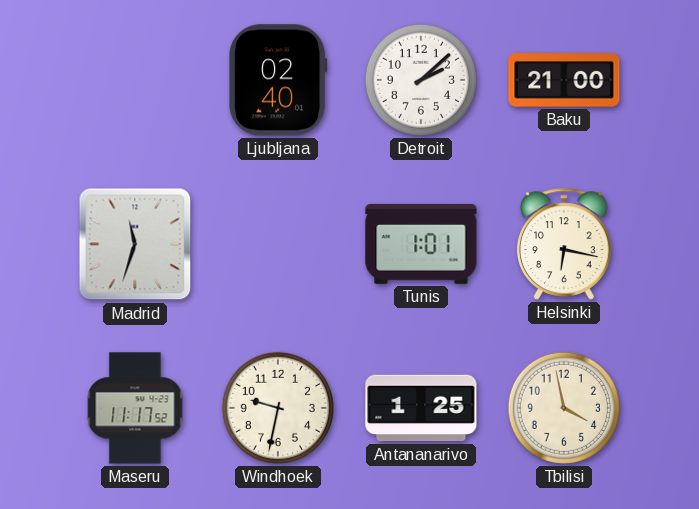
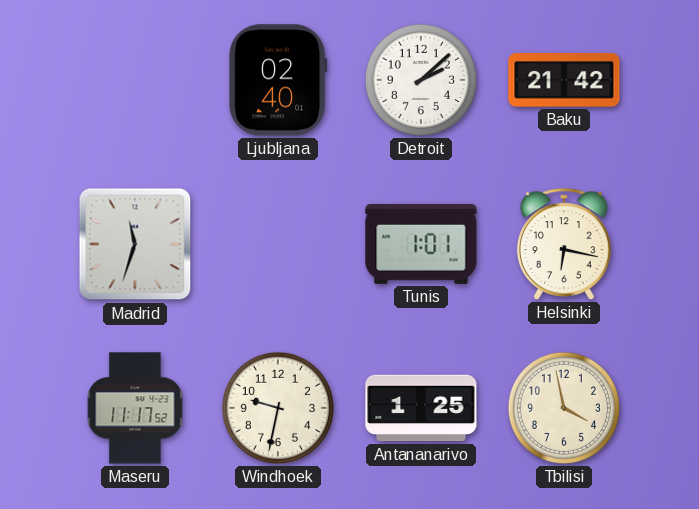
Baku: 21:00 -> 21:42 (564, 80)
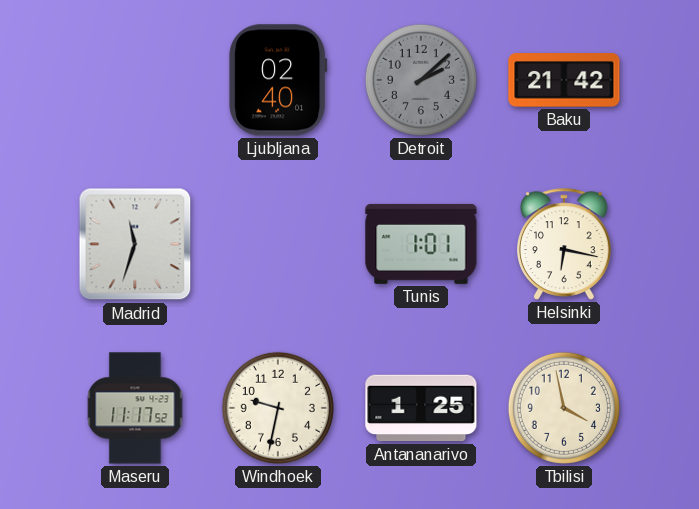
Detroit dial: white -> grey (421, 80)
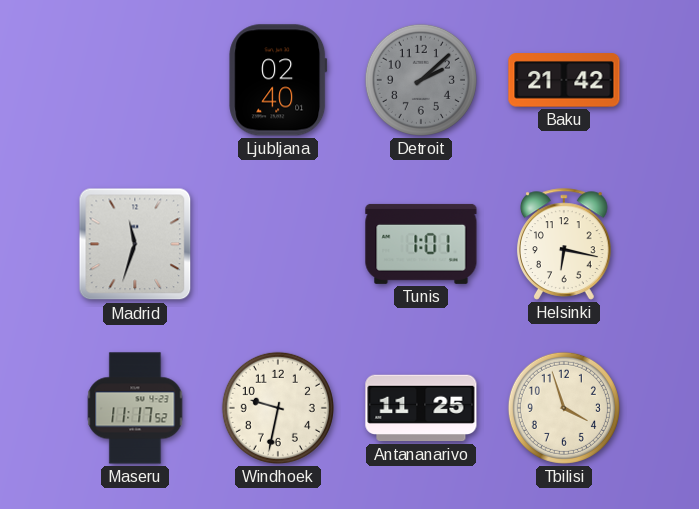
Antananarivo: 1:25 -> 11:25 (421, 408)
Tbilisi: 3:58 -> 3:57 (564, 408)
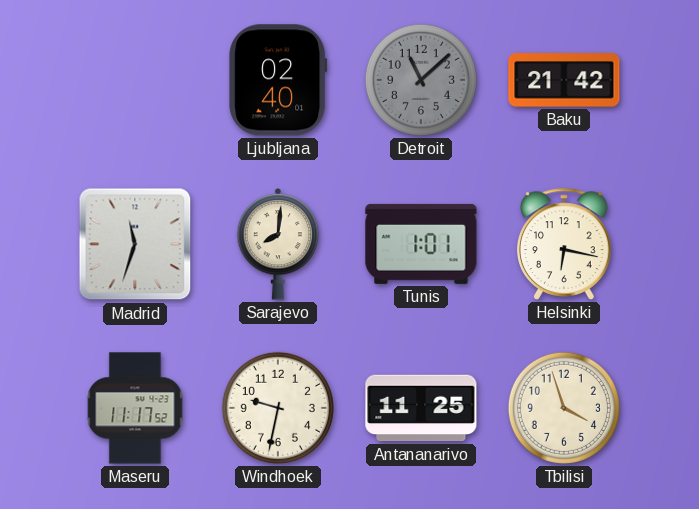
Detroit: 2:08 -> 11:08 (421, 80)
Sarajevo: none -> 8:01 (278, 244)
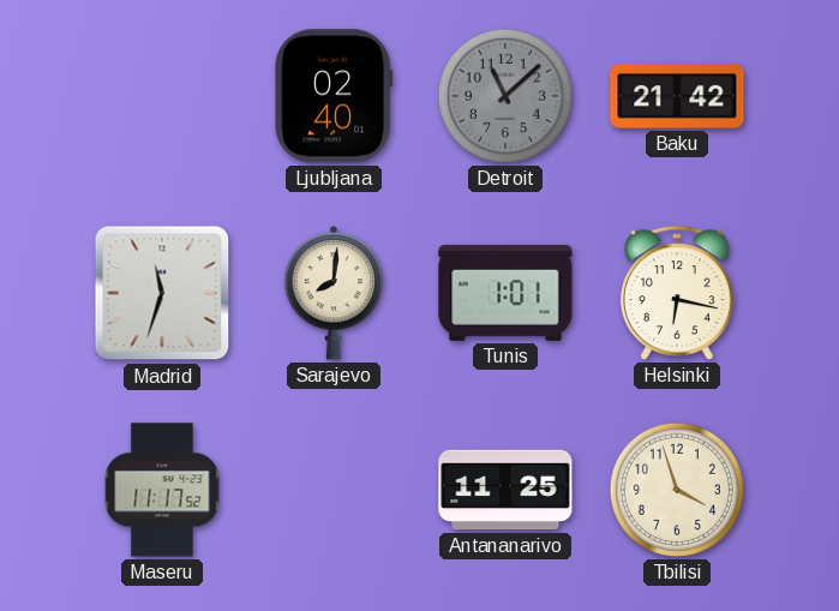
Windhoek: 9:32 -> none (278, 408)
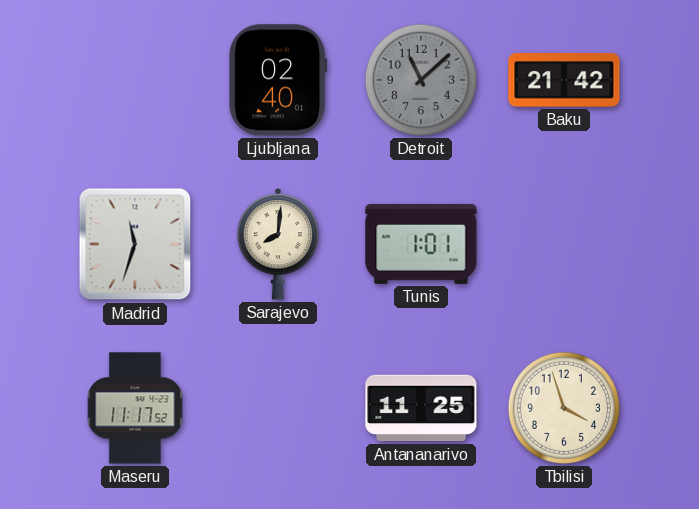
Helsinki: 6:17 -> none (678, 293)
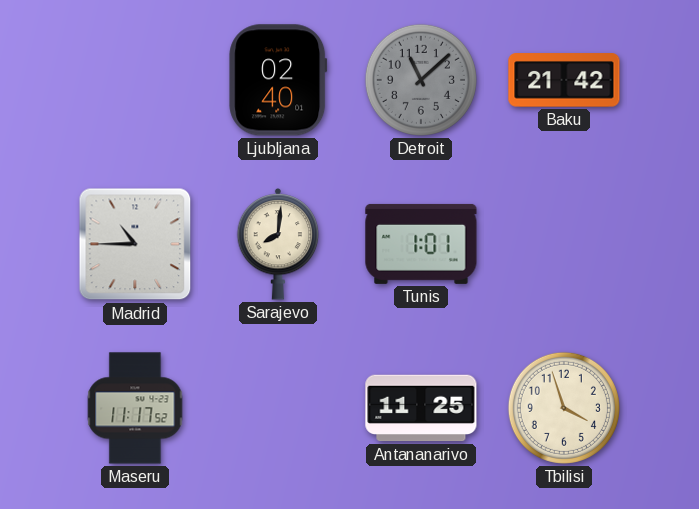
Madrid: 11:33 -> 10:45 (135, 244)
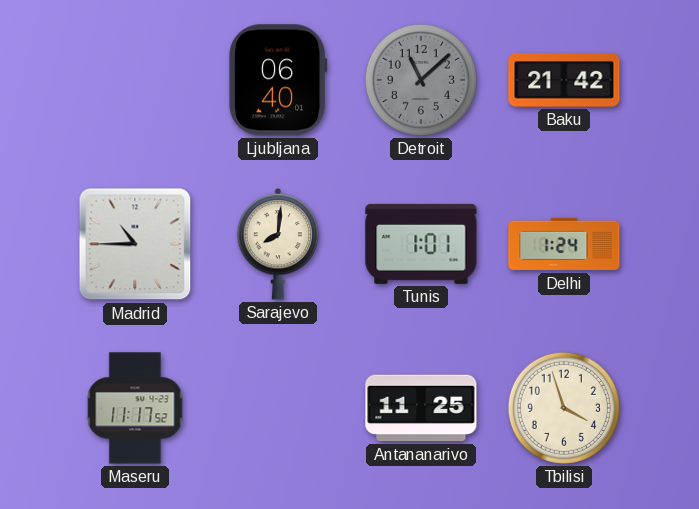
Ljubljana: 02:40 -> 06:40 (278, 80)
Delhi: none -> 1:24 (564, 244)
